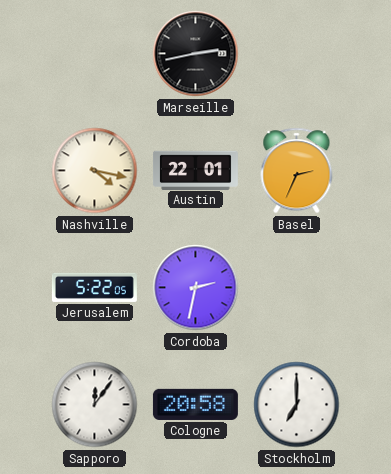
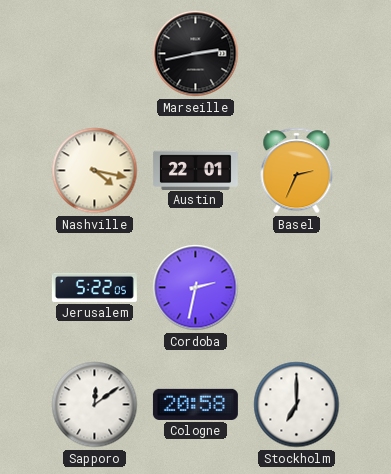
Sapporo: 12:06 -> 12:09 (95, 405)
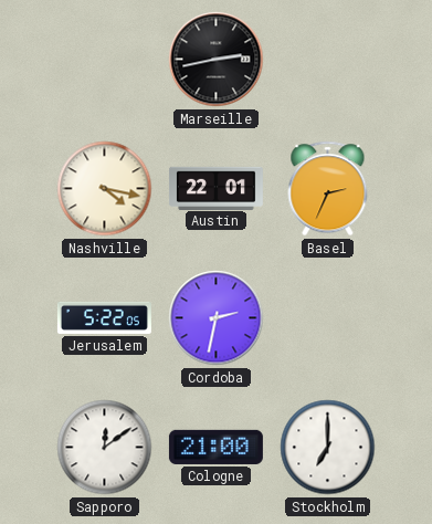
Cologne: 20:58 -> 21:00 (215, 447)
